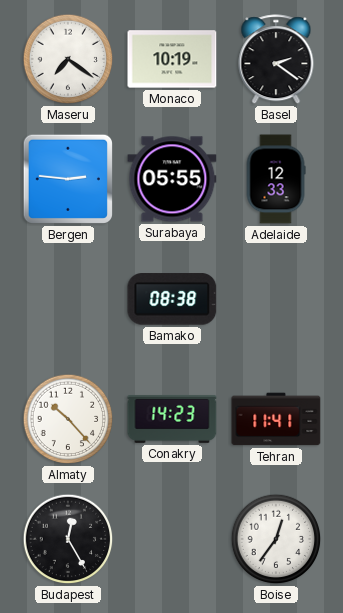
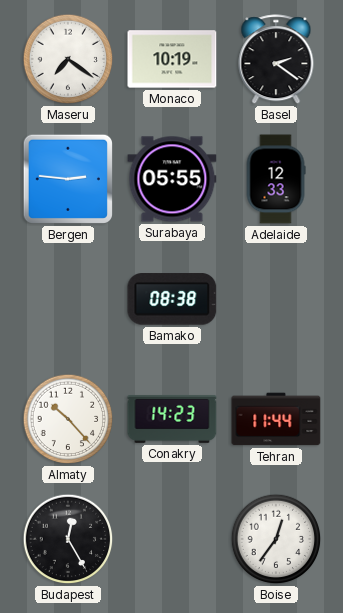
Tehran: 11:41 -> 11:44 (276, 419)
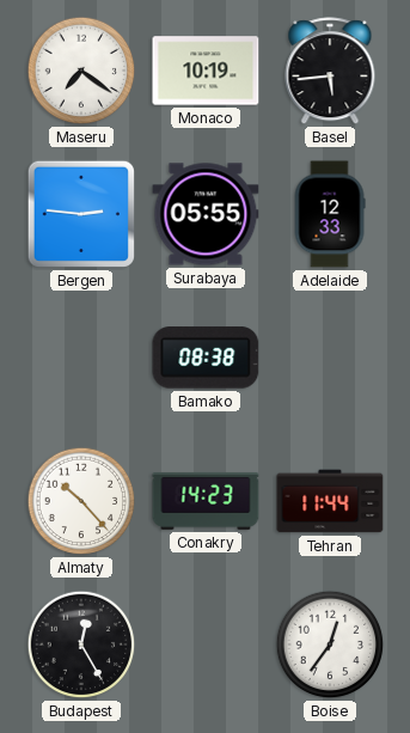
Basel: 2:21 -> 5:44 (330, 72)
